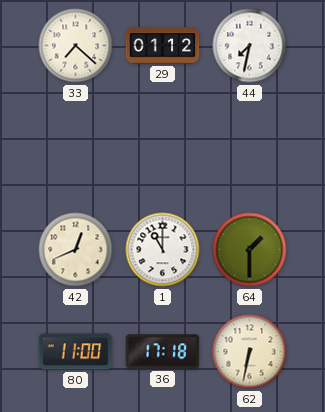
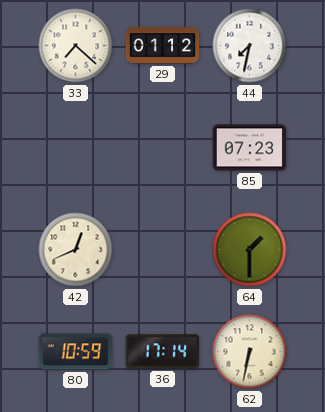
85: none -> 07:23 (250, 148)
1: 11:00 -> none (163, 250)
80: 11:00 -> 10:59 (76, 352)
36: 17:18 -> 17:14 (163, 352)
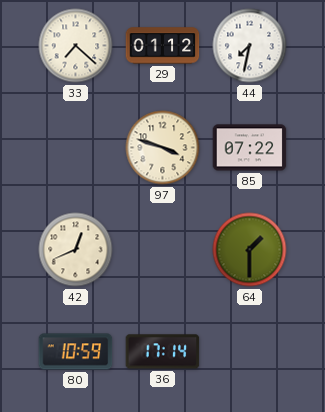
97: none -> 3:48 (163, 148)
85: 07:23 -> 07:22 (250, 148)
62: 6:32 -> none (250, 352)
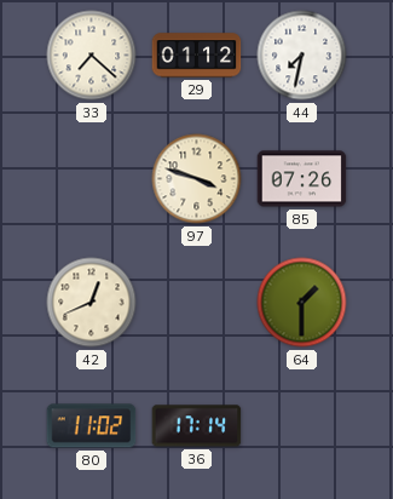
85: 07:22 -> 07:26 (302, 179)
80: 10:59 -> 11:02 (92, 426)
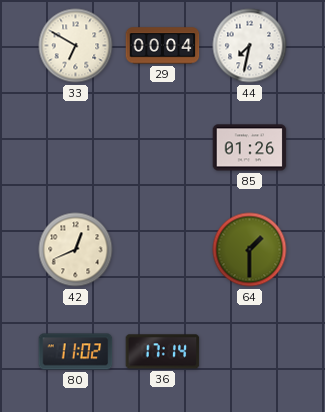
33: 7:22 -> 6:50 (76, 46)
29: 01:12 -> 00:04 (163, 46)
97: 3:48 -> none (197, 179)
85: 07:26 -> 01:26 (250, 148)
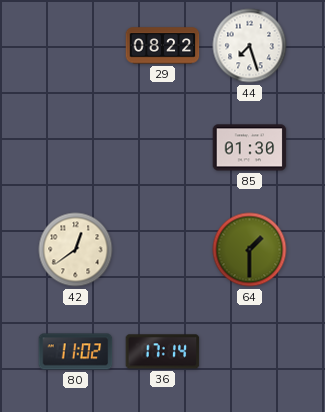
33: 6:50 -> none (76, 46)
29: 00:04 -> 08:22 (163, 46)
44: 7:32 -> 7:27 (250, 46)
85: 01:26 -> 01:30 (250, 148)
42: 12:41 -> 12:39 (76, 250)
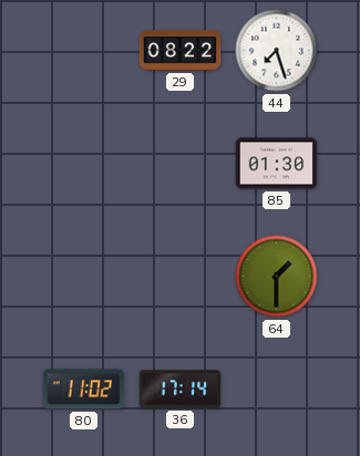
42: 12:39 -> none (76, 250)
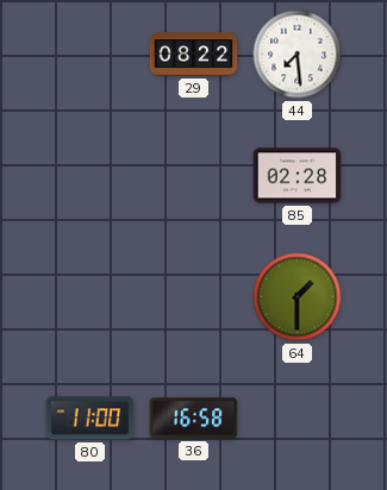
44: 7:27 -> 7:29 (298, 55)
85: 01:30 -> 02:28 (298, 176)
80: 11:02 -> 11:00 (90, 419)
36: 17:14 -> 16:58 (194, 419)
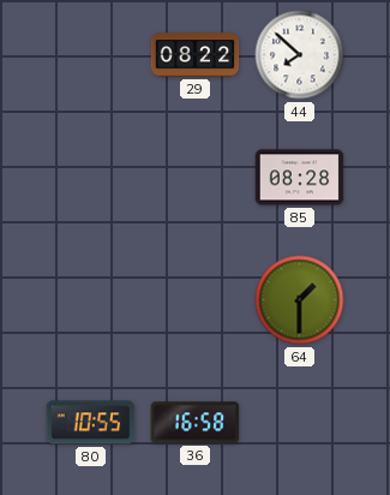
44: 7:29 -> 7:52 (300, 55)
85: 02:28 -> 08:28 (300, 178)
80: 11:00 -> 10:55 (91, 423)
